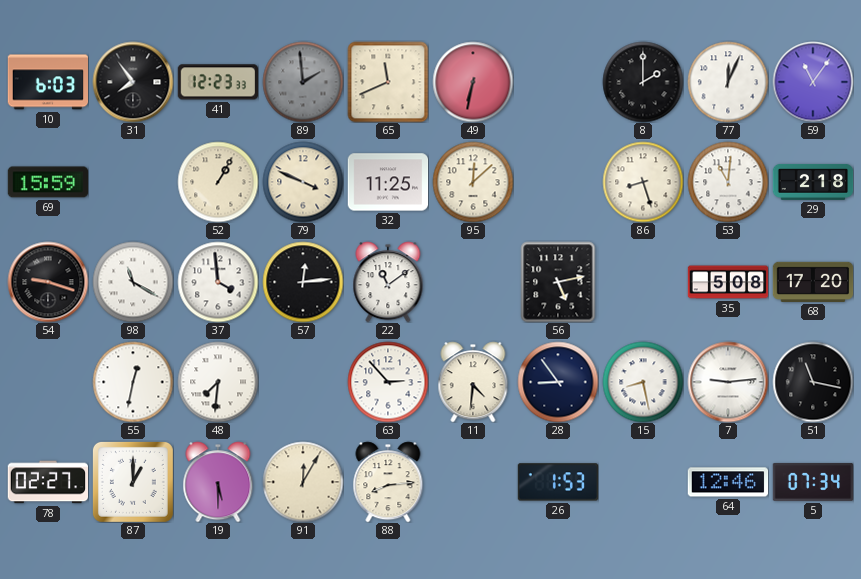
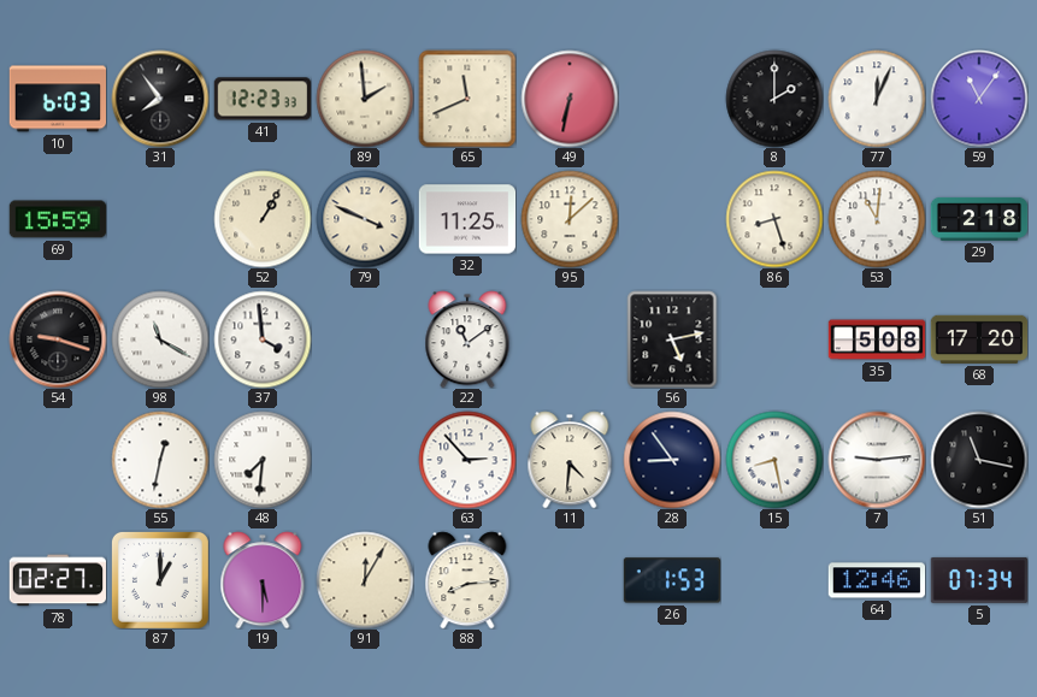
89 dial: grey -> cream (365, 99)
57: 12:14 -> none (303, 282)
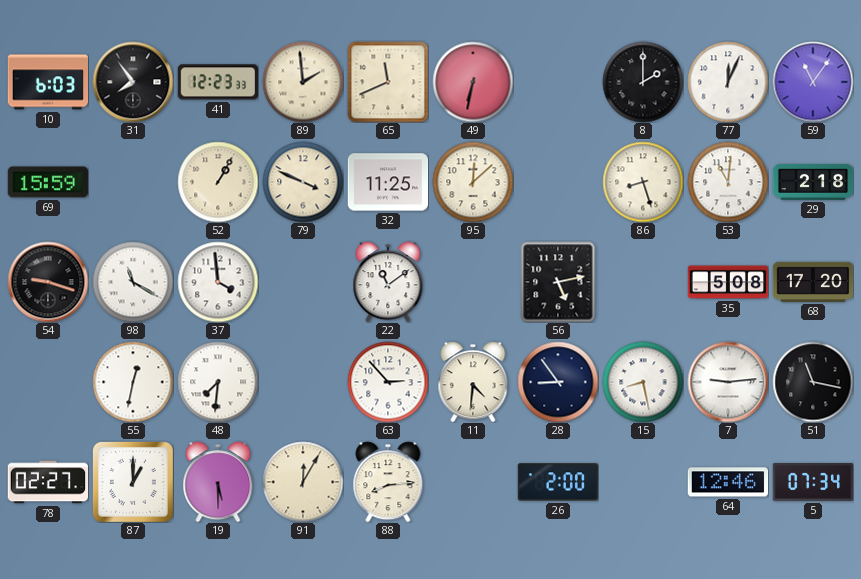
26: 1:53 -> 2:00 (558, 482)
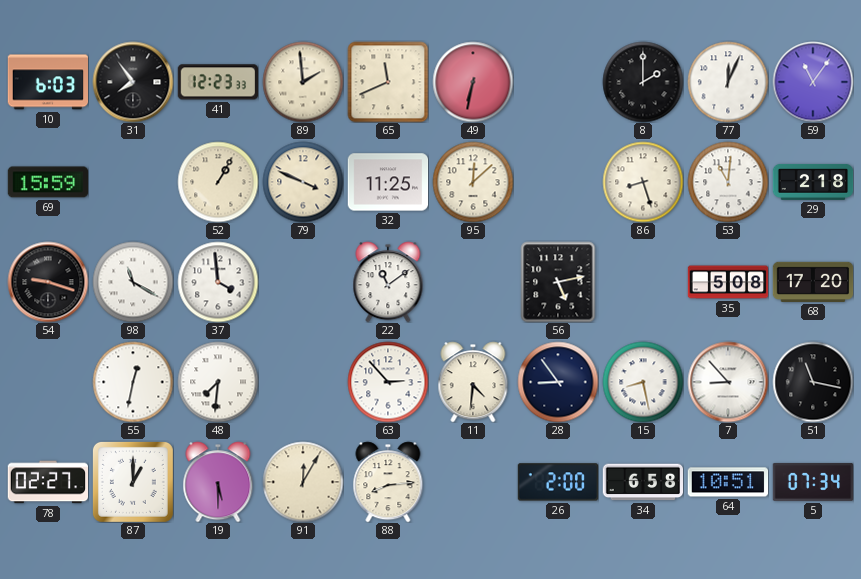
7: 9:14 -> 8:53 (728, 382)
34: none -> 6:58 (643, 482)
64: 12:46 -> 10:51 (728, 482)
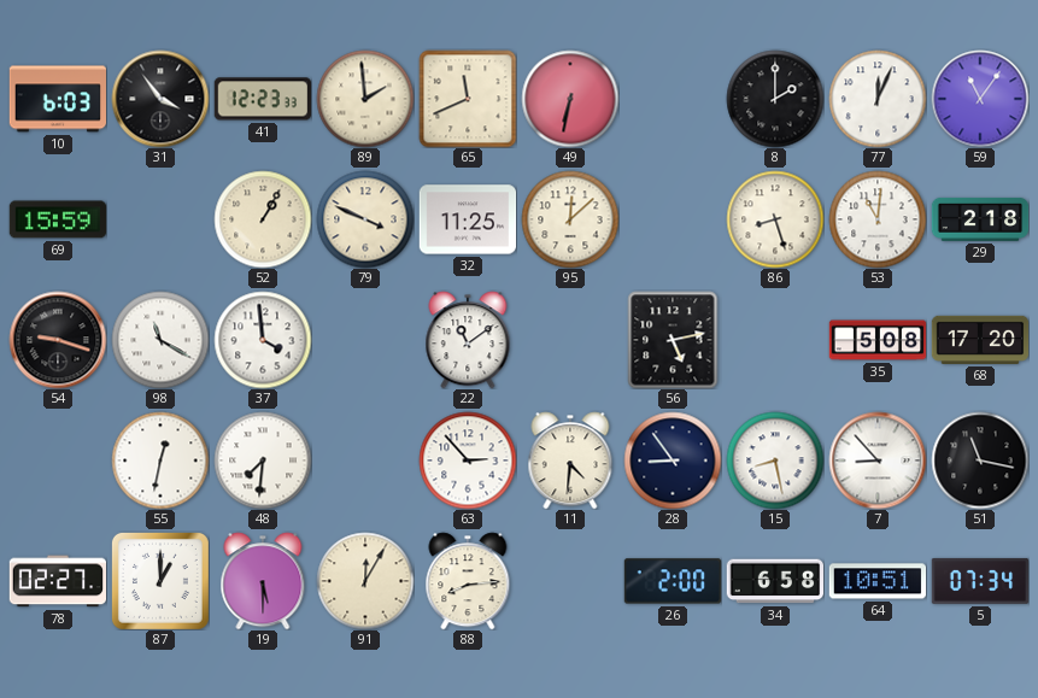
31: 7:54 -> 3:54 (160, 99)
